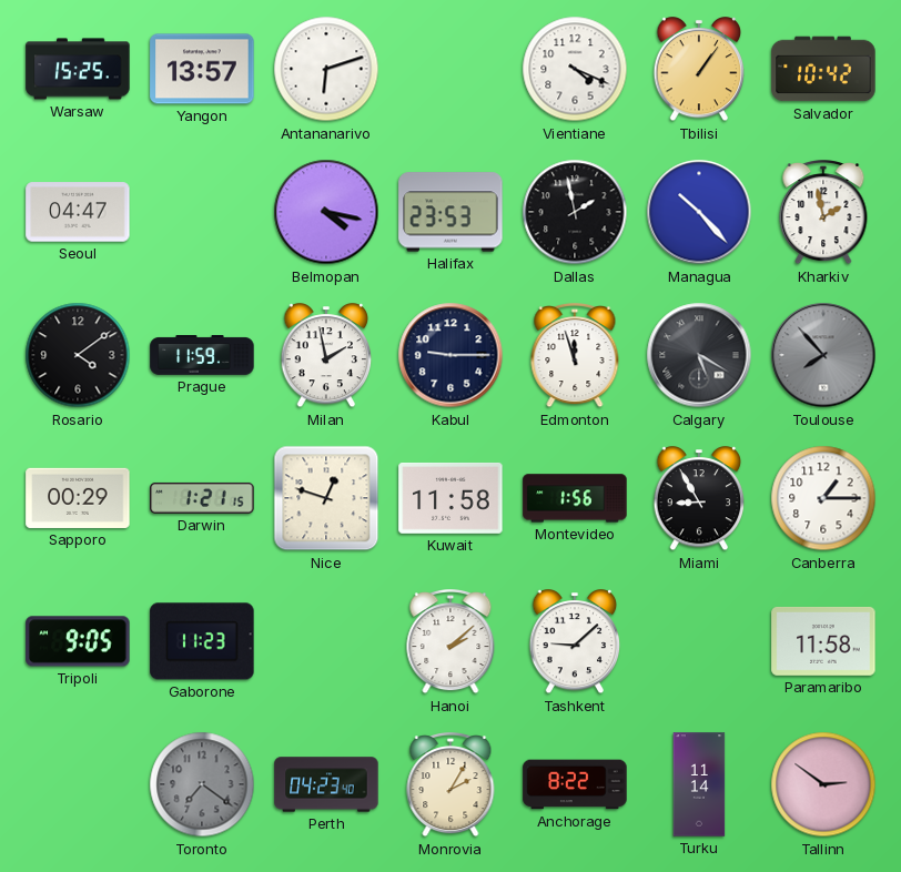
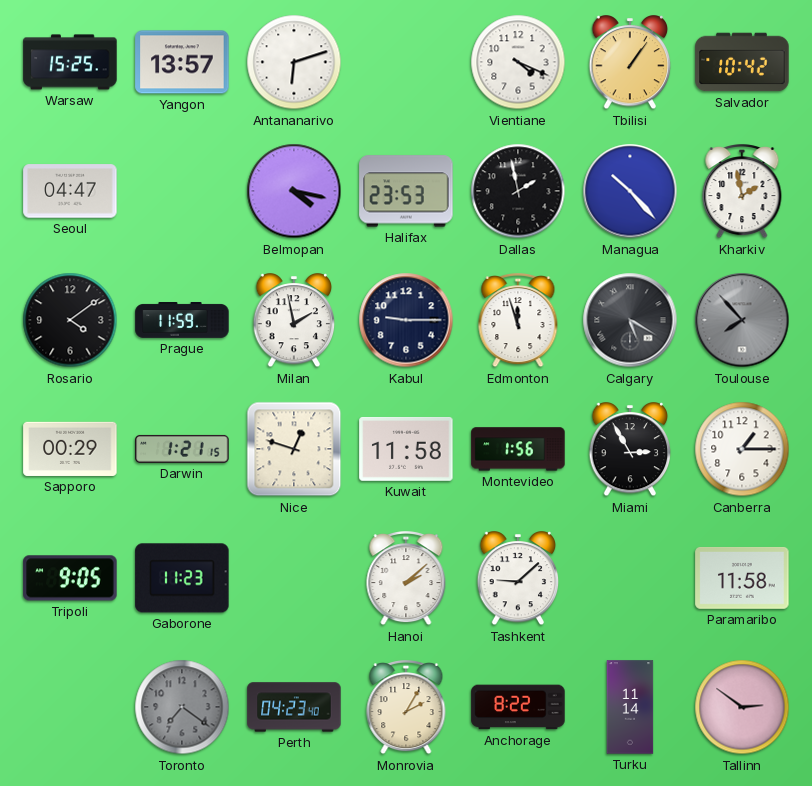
Miami: 8:55 -> 2:55 (630, 450)
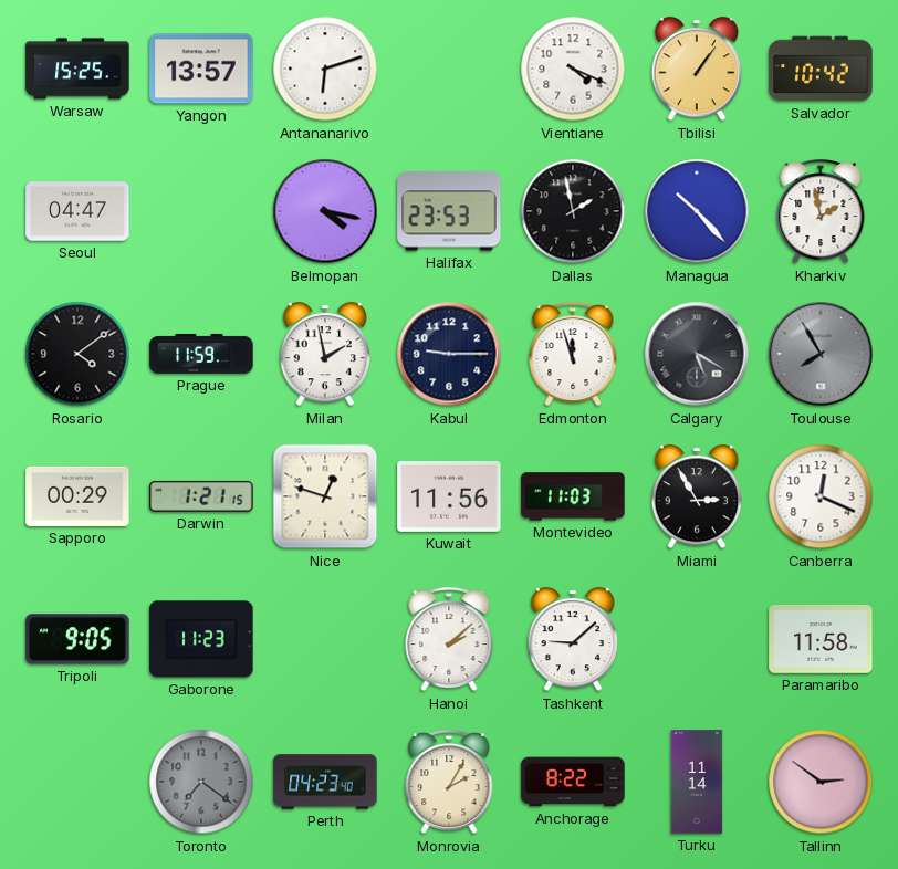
Toulouse: 7:53 -> 7:55 (821, 354)
Kuwait: 11:58 -> 11:56 (449, 496)
Montevideo: 1:56 -> 11:03 (573, 496)
Canberra: 1:15 -> 12:19 (821, 496)
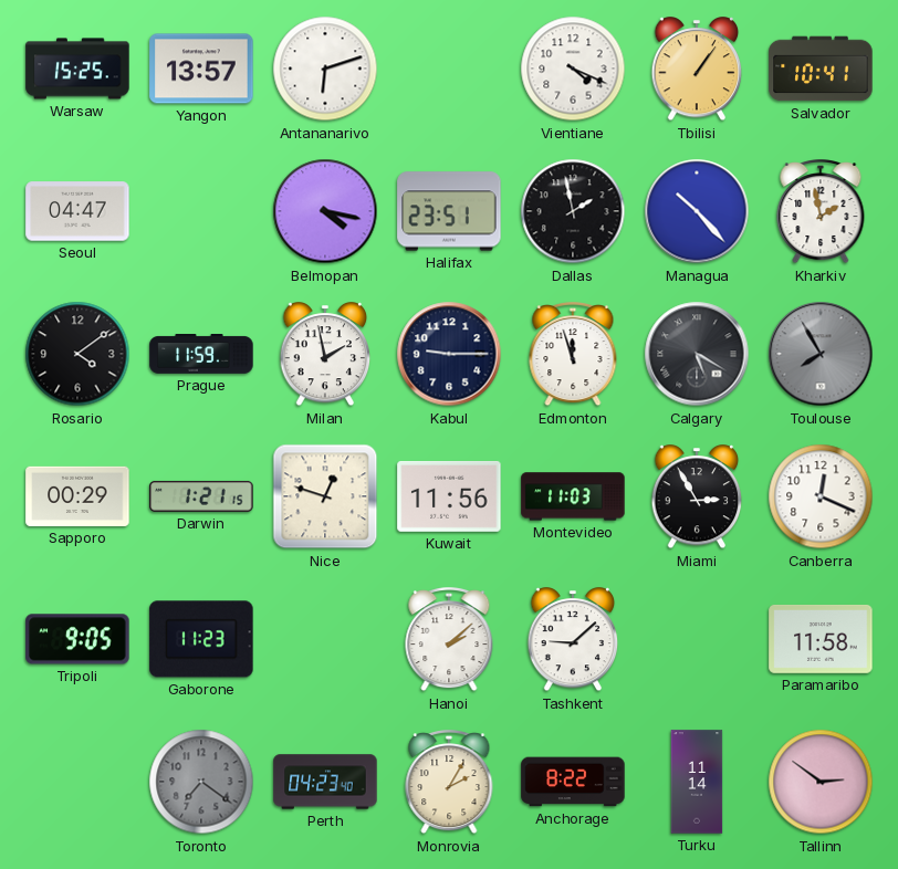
Salvador: 10:42 -> 10:41 (821, 69)
Halifax: 23:53 -> 23:51 (449, 211)
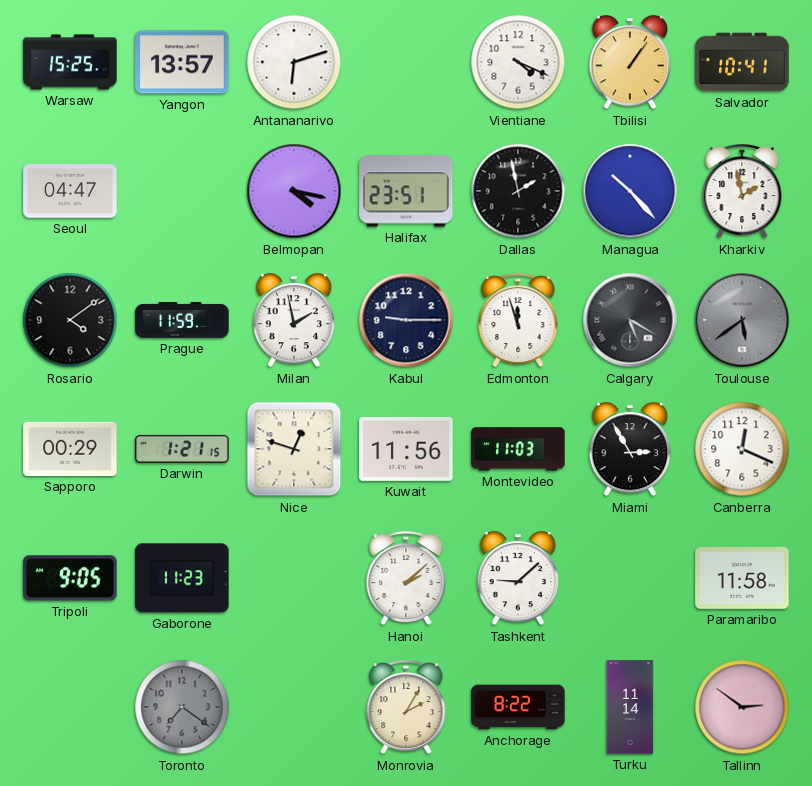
Toulouse: 7:55 -> 5:39 (742, 320)
Perth: 04:23 -> none (325, 782)
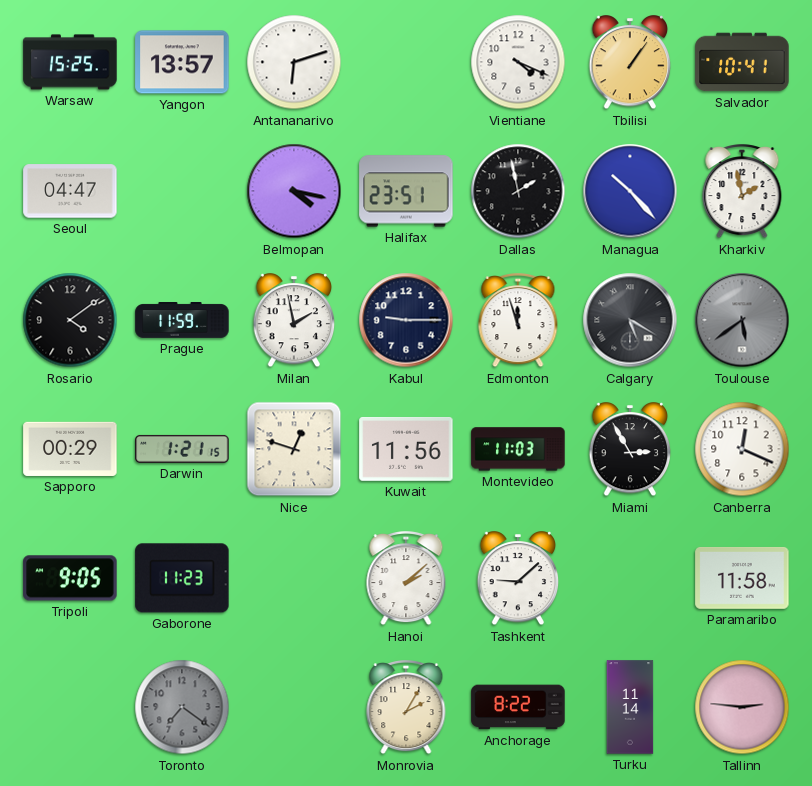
Tallinn: 2:51 -> 2:46 (742, 707)
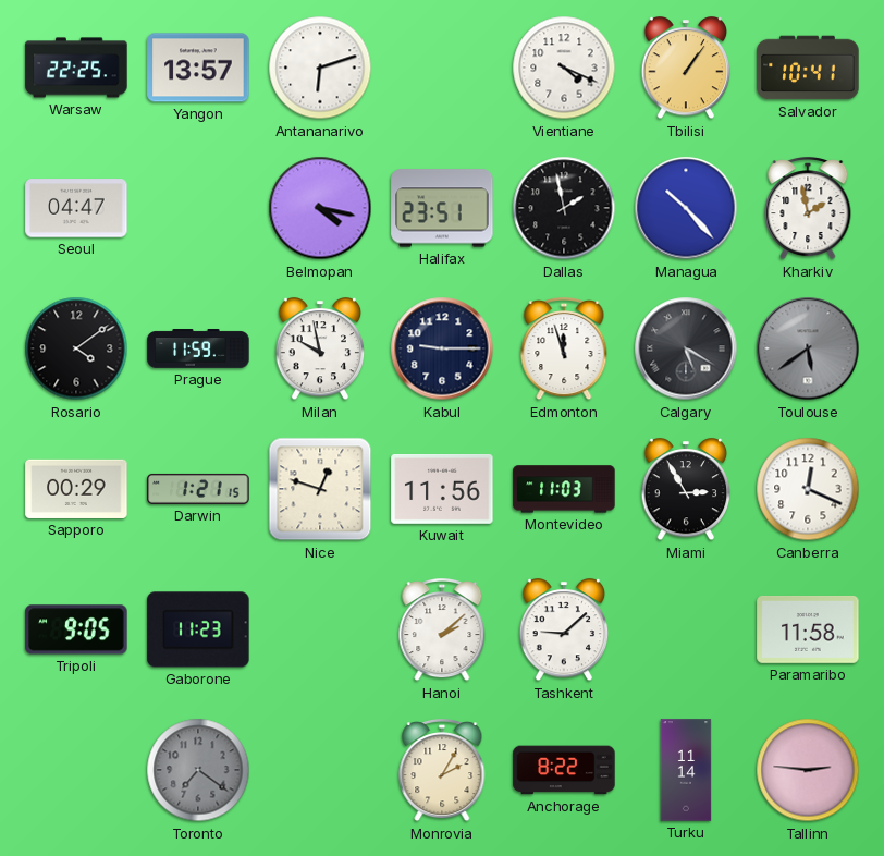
Warsaw: 15:25 -> 22:25 (76, 68)
Milan: 1:58 -> 9:58 (320, 350)
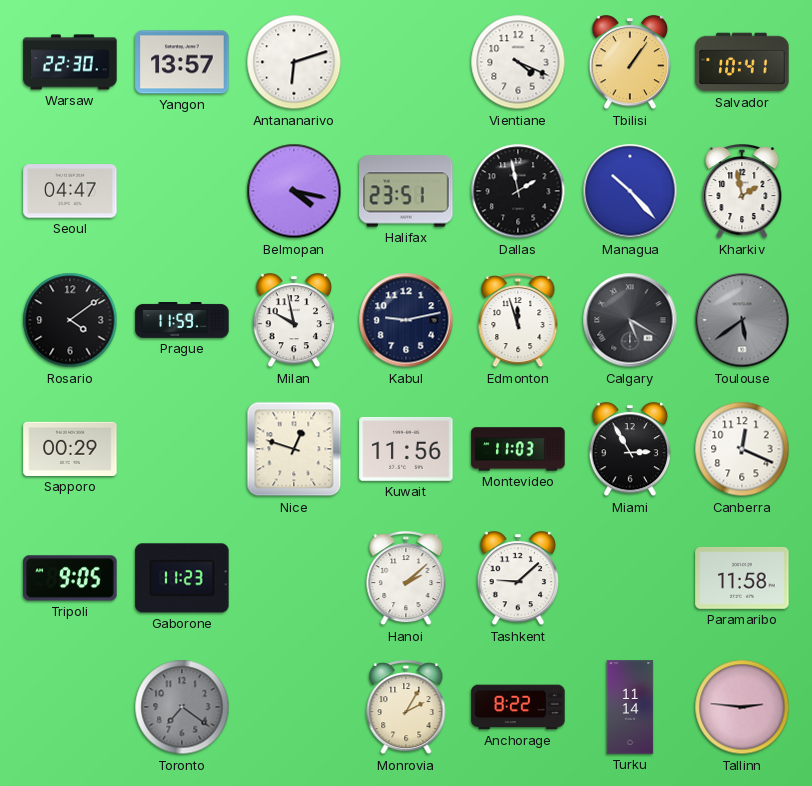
Warsaw: 22:25 -> 22:30 (70, 62)
Kabul: 9:15 -> 9:13 (406, 320)
Darwin: 1:21 -> none (198, 489)
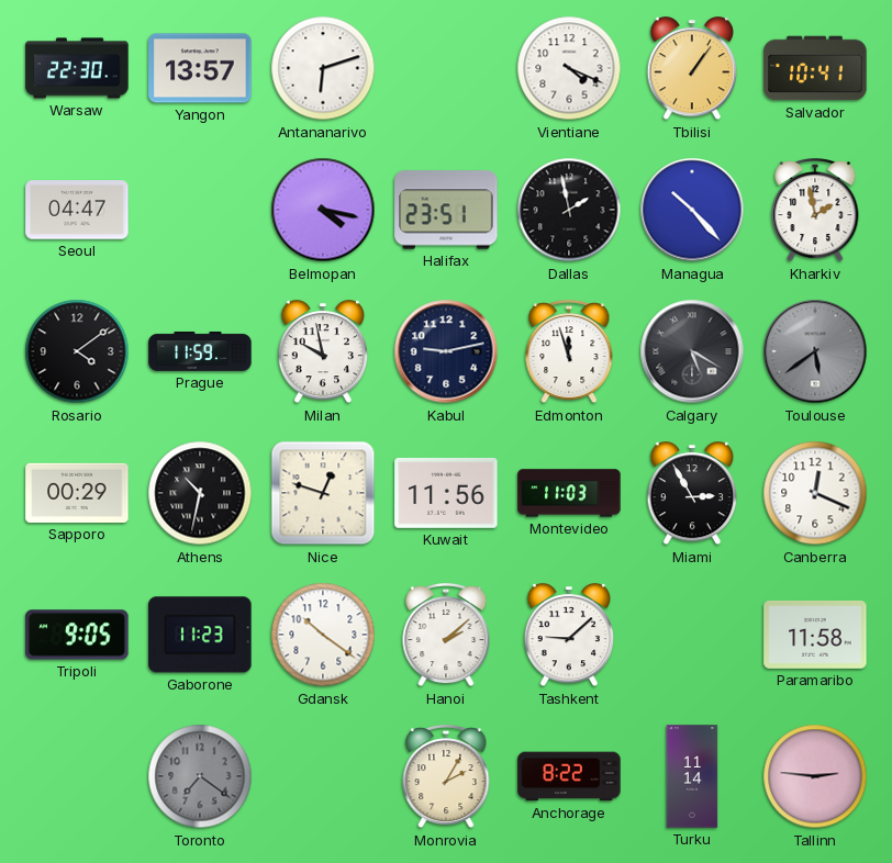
Athens: none -> 10:32 (200, 493)
Gdansk: none -> 10:21 (323, 635)
